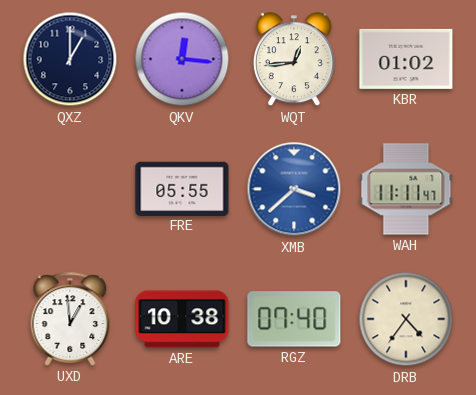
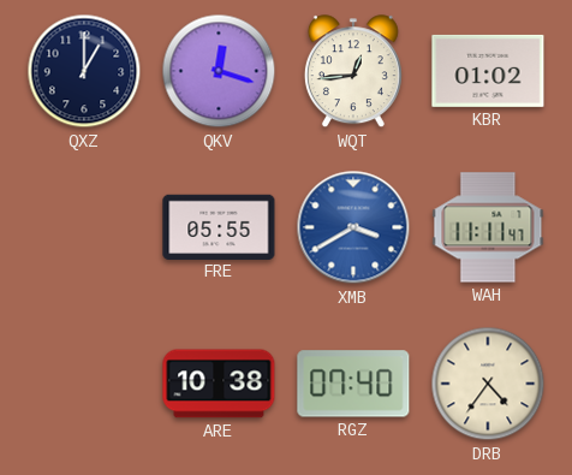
QKV: 12:16 -> 12:18 (219, 71)
XMB: 3:38 -> 3:40 (353, 227)
UXD: 12:59 -> none (70, 319)
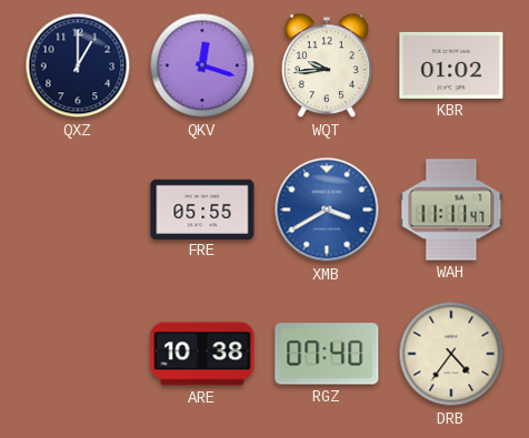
WQT: 12:44 -> 9:44 (327, 67)
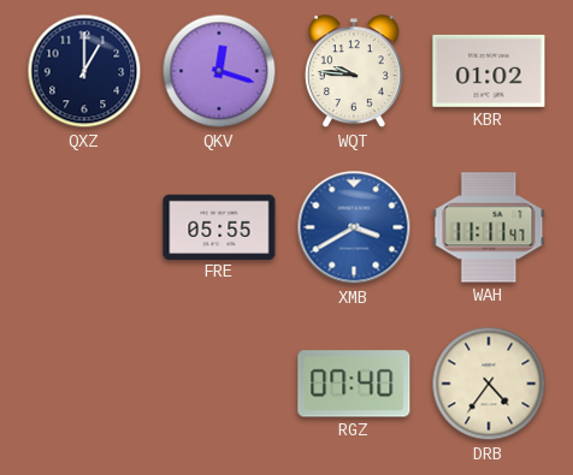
WQT: 9:44 -> 9:46 (354, 72)
ARE: 10:38 -> none (202, 354)
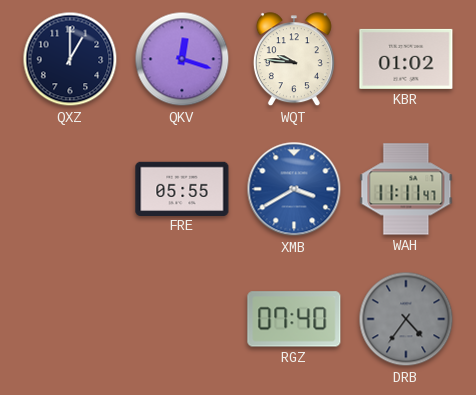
DRB dial: cream -> grey (406, 319)
